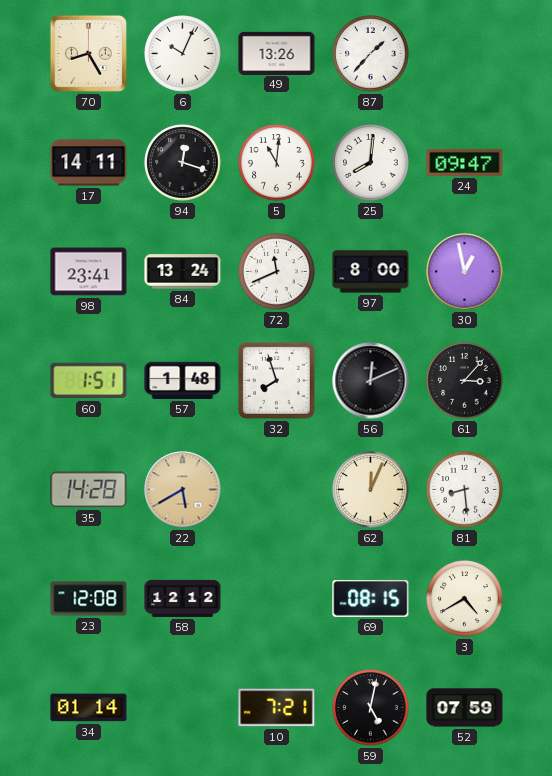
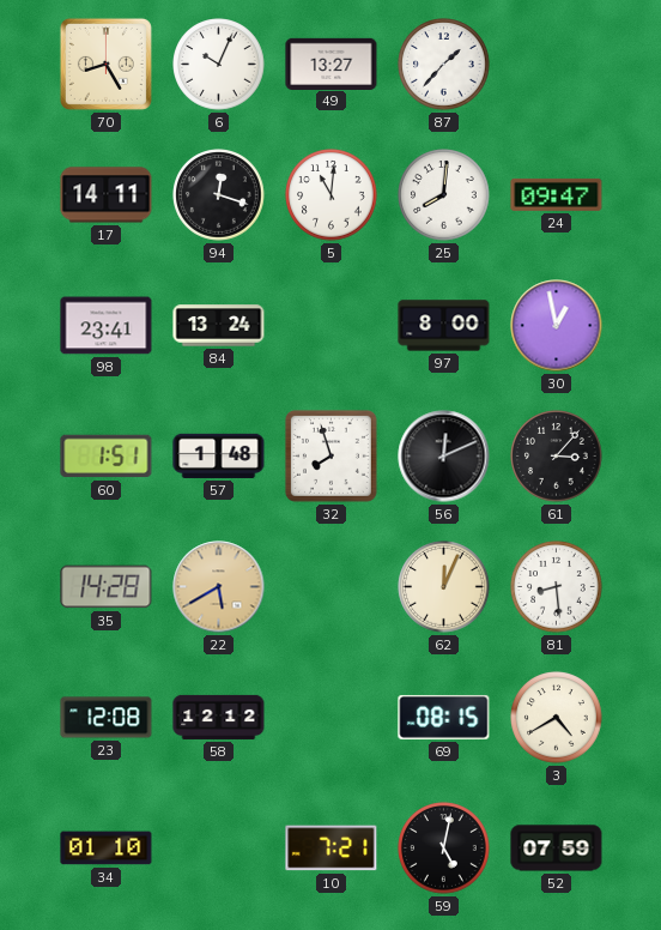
49: 13:26 -> 13:27 (332, 64)
72: 11:41 -> none (277, 272)
34: 01:14 -> 01:10 (107, 849)
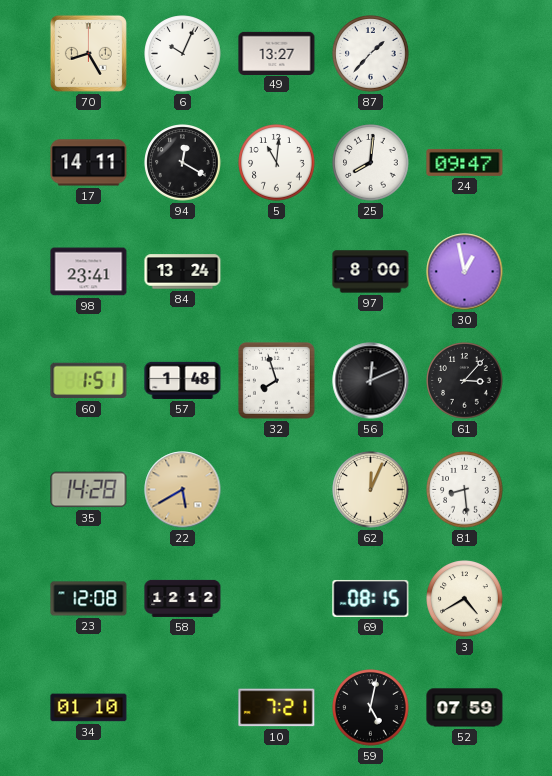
94: 12:18 -> 12:20 (183, 163)
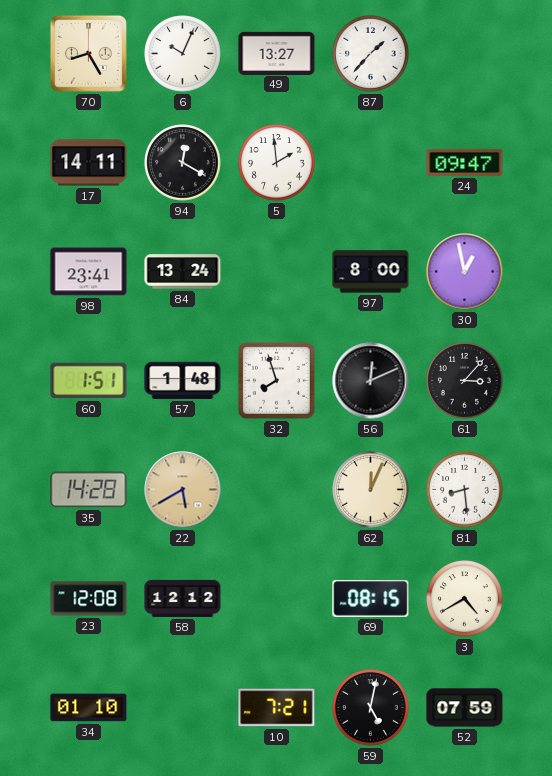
5: 11:01 -> 1:59 (277, 163)
25: 8:01 -> none (371, 163)
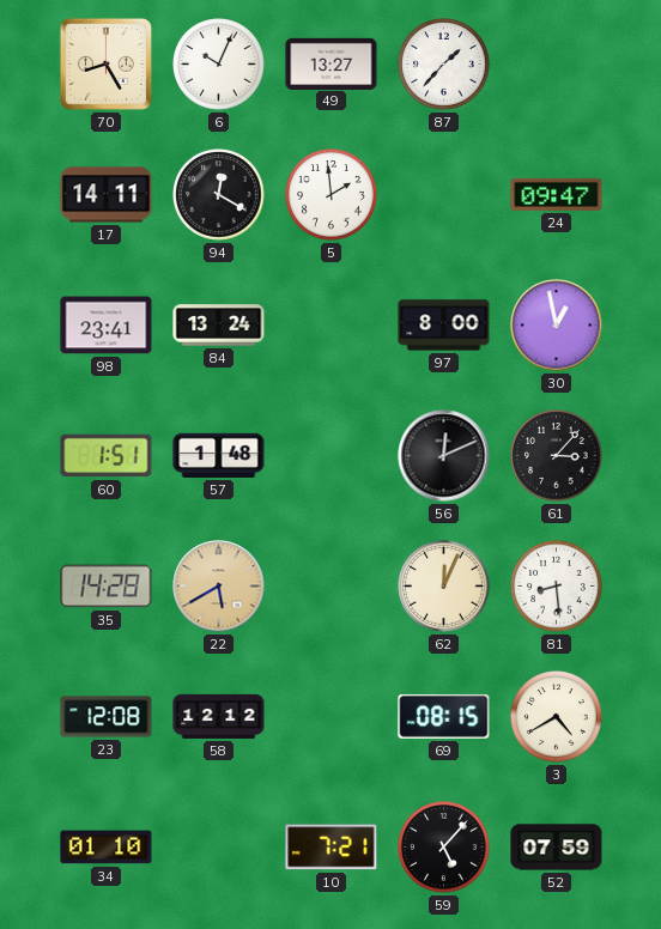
32: 7:57 -> none (276, 380)
59: 5:02 -> 5:07 (444, 848)
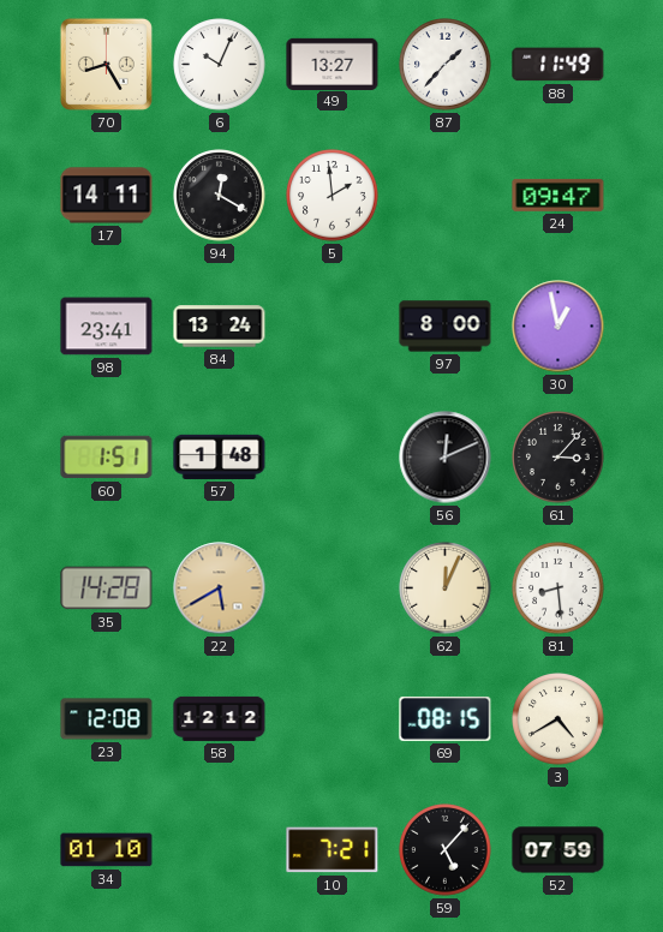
88: none -> 11:49 (559, 65)
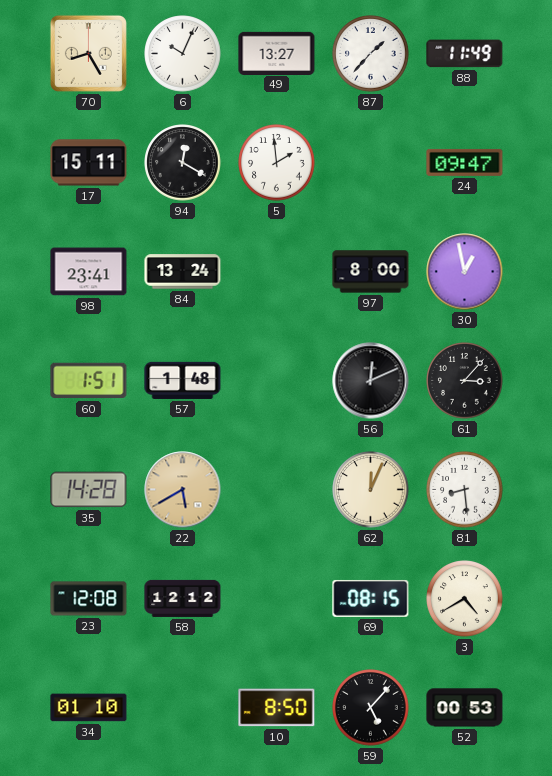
17: 14:11 -> 15:11 (89, 163)
10: 7:21 -> 8:50 (277, 708)
52: 07:59 -> 00:53 (465, 708)
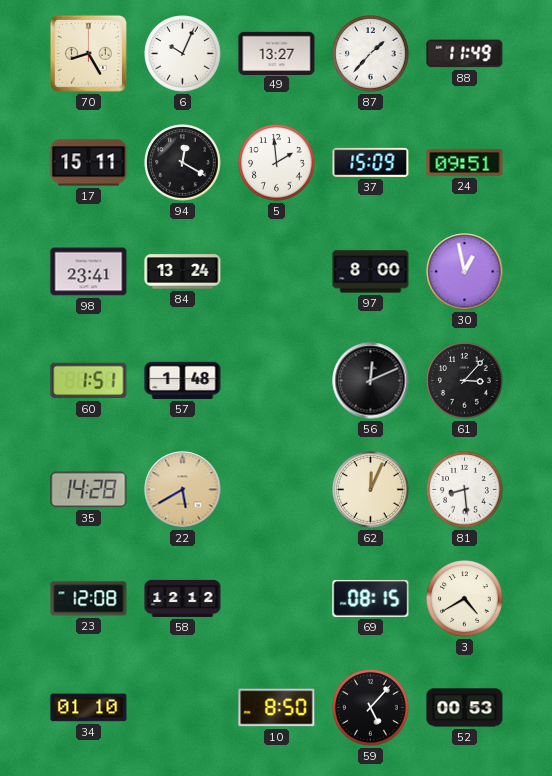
37: none -> 15:09 (371, 162)
24: 09:47 -> 09:51 (465, 162)
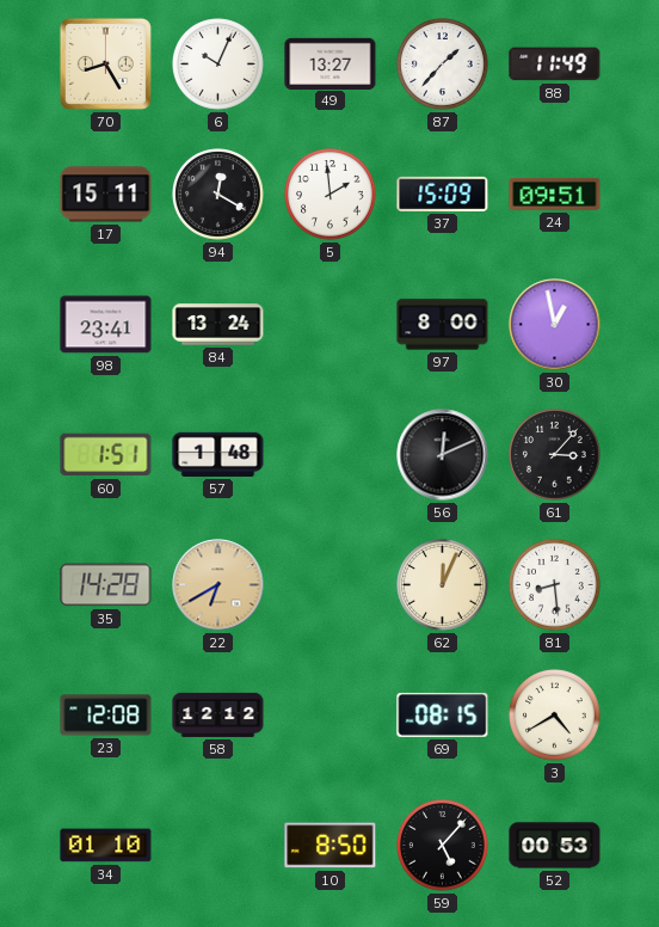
22: 5:40 -> 6:40 (218, 585)
